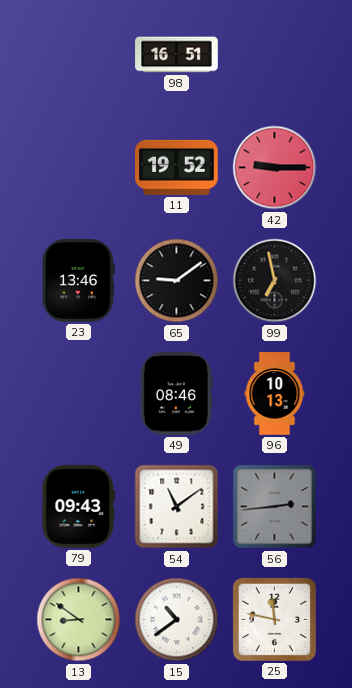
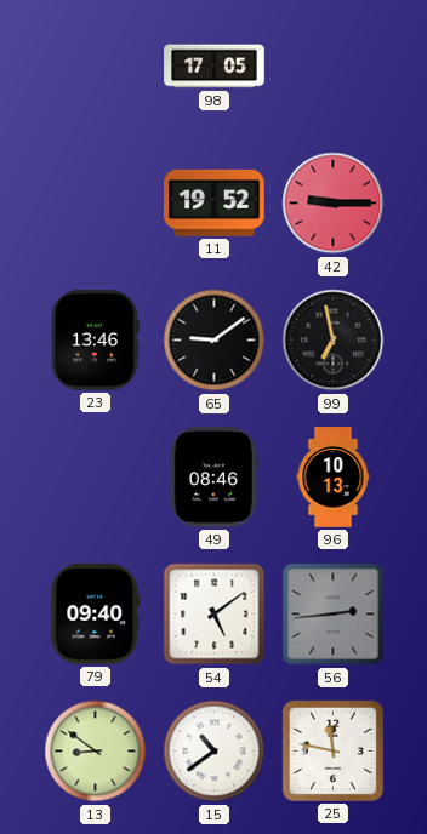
98: 16:51 -> 17:05 (215, 67)
79: 09:43 -> 09:40 (96, 615)
54: 11:09 -> 5:09 (215, 615)
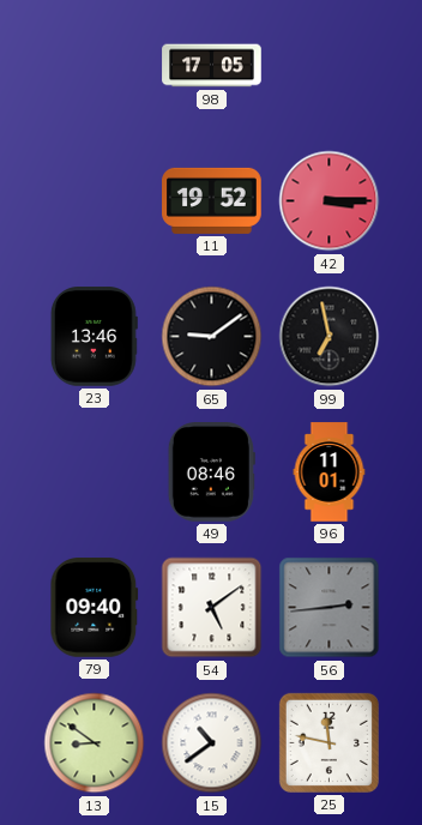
42: 9:15 -> 3:15 (330, 201)
96: 10:13 -> 11:01 (330, 472)
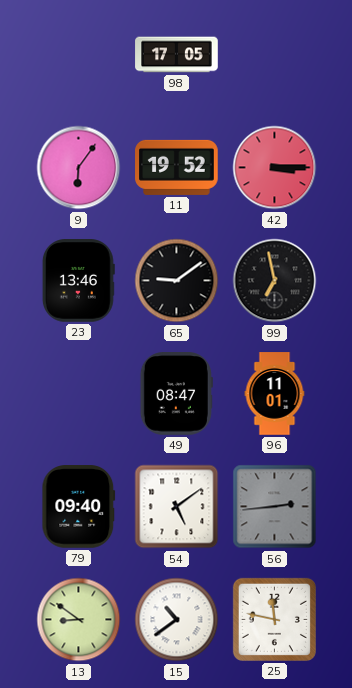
9: none -> 6:06 (79, 168)
49: 08:46 -> 08:47 (176, 394)
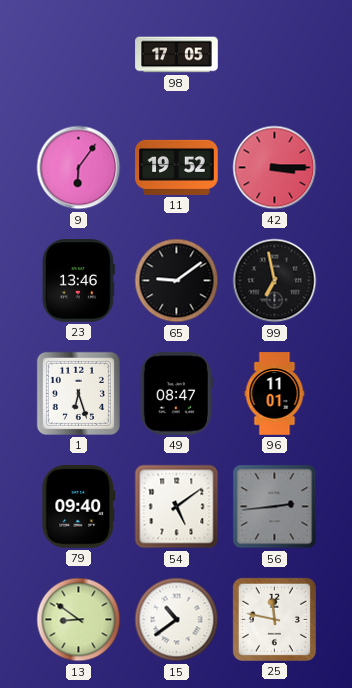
1: none -> 6:27 (78, 393)
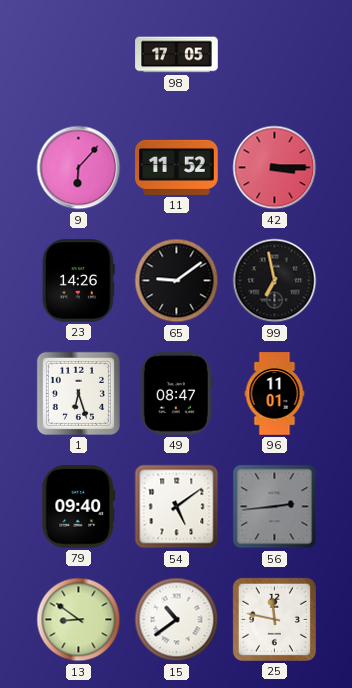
9: 6:06 -> 6:07 (79, 168)
11: 19:52 -> 11:52 (177, 167)
23: 13:46 -> 14:26 (78, 281)
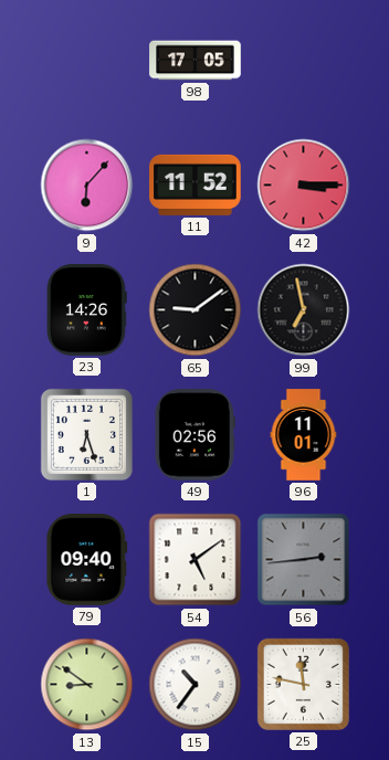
49: 08:47 -> 02:56 (195, 435)
15: 10:39 -> 10:36 (196, 685)
